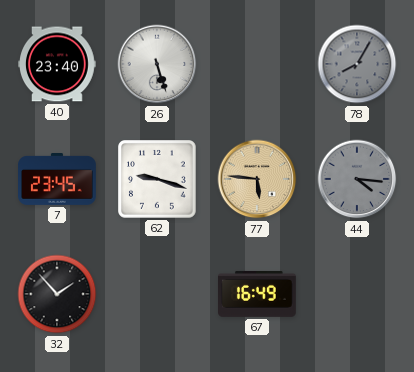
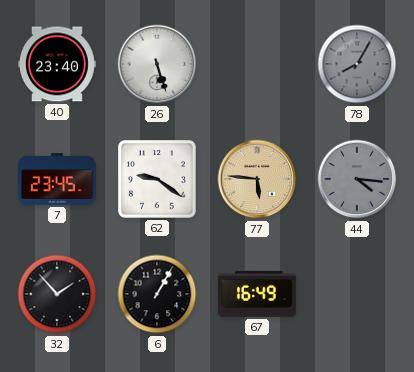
62: 9:18 -> 9:21 (158, 180)
6: none -> 1:05 (157, 294)
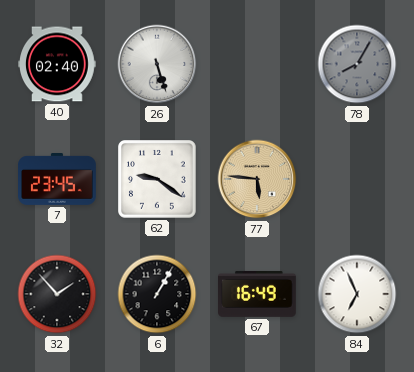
40: 23:40 -> 02:40 (58, 64)
44: 4:16 -> none (357, 179)
84: none -> 6:56 (357, 294)
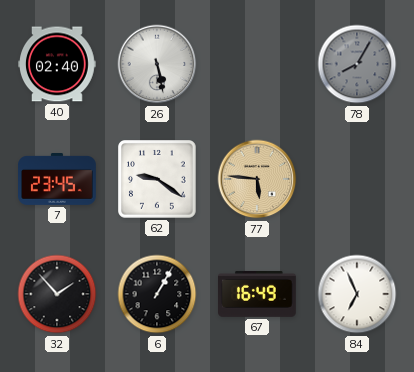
26: 5:27 -> 5:28 (157, 64)
